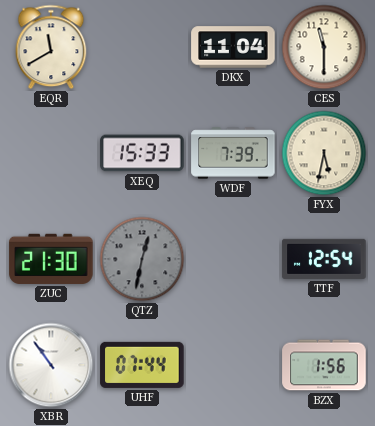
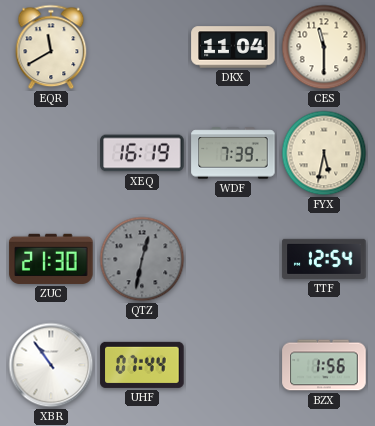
XEQ: 15:33 -> 16:19 (142, 153)
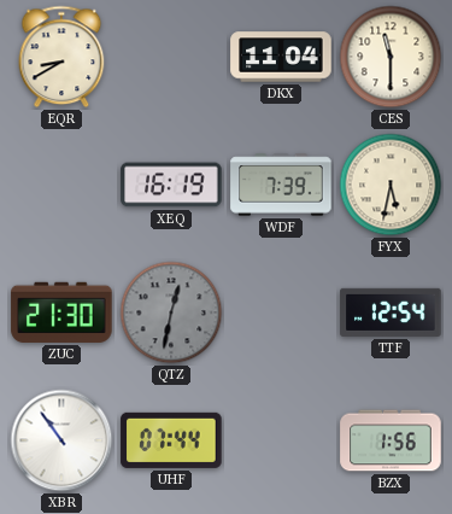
EQR: 11:40 -> 8:40 (61, 57)
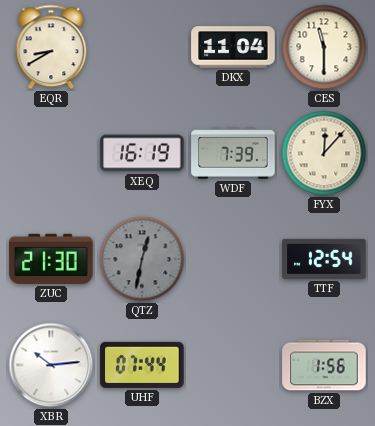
FYX: 5:32 -> 12:07 (324, 153)
XBR: 10:54 -> 10:14 (51, 365)
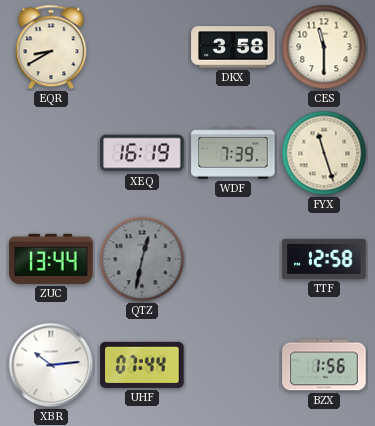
DKX: 11:04 -> 3:58 (233, 47)
FYX: 12:07 -> 11:27 (324, 153)
ZUC: 21:30 -> 13:44 (51, 259)
TTF: 12:54 -> 12:58 (324, 259)
